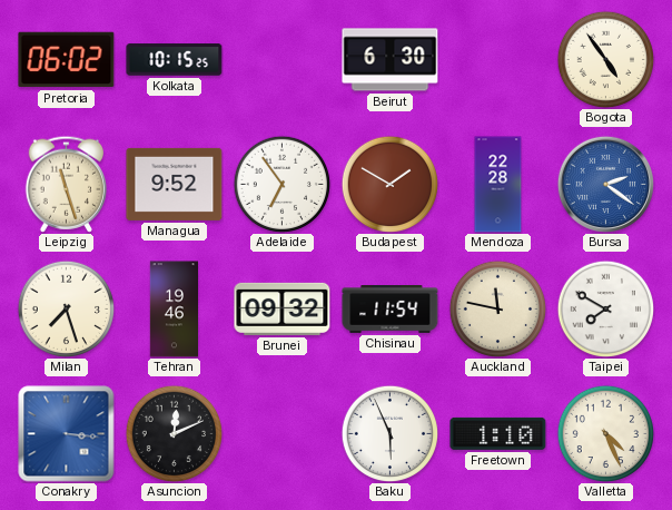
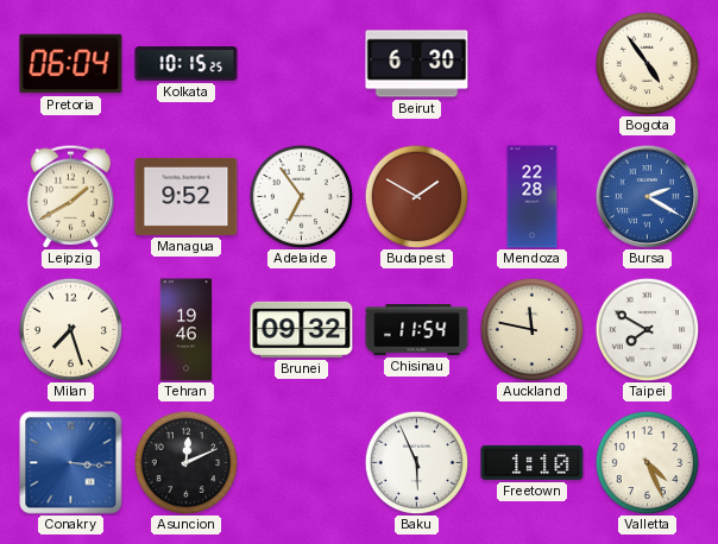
Pretoria: 06:02 -> 06:04 (71, 64)
Leipzig: 11:27 -> 1:40 (71, 196)
Bursa: 2:21 -> 2:20 (647, 196)
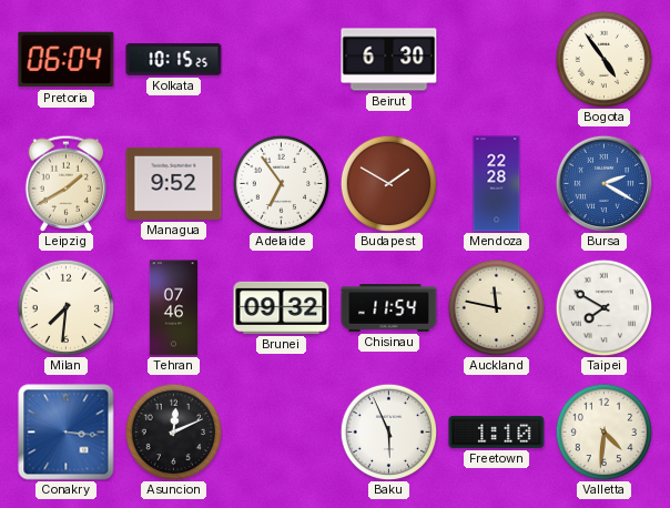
Milan: 7:27 -> 7:31 (65, 307)
Tehran: 19:46 -> 07:46 (173, 308)
Valletta: 4:26 -> 4:31 (603, 431)
